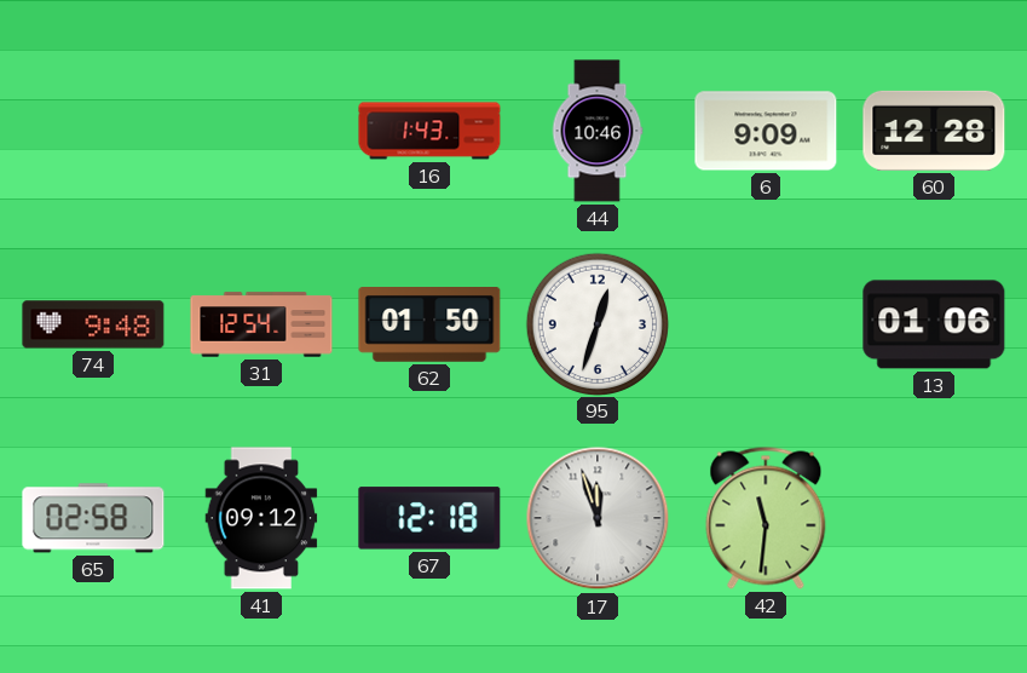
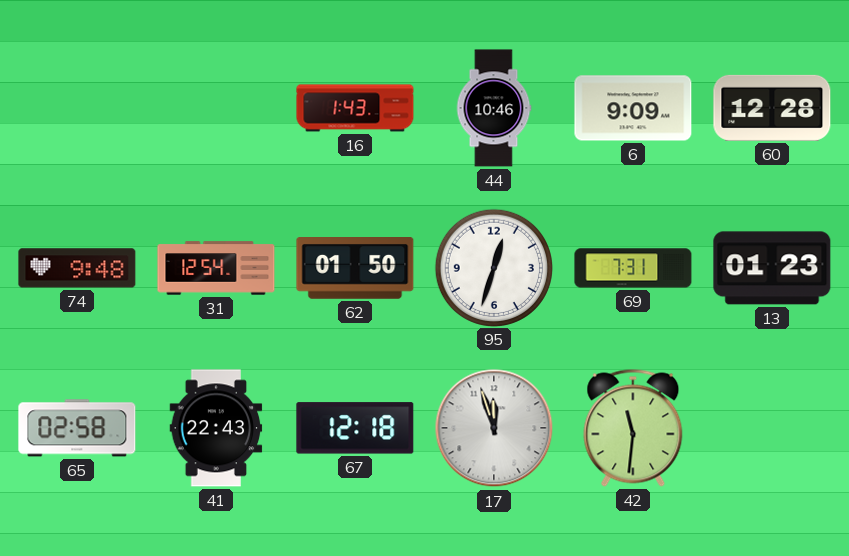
69: none -> 7:31 (633, 268)
13: 01:06 -> 01:23 (772, 268)
41: 09:12 -> 22:43 (216, 428)
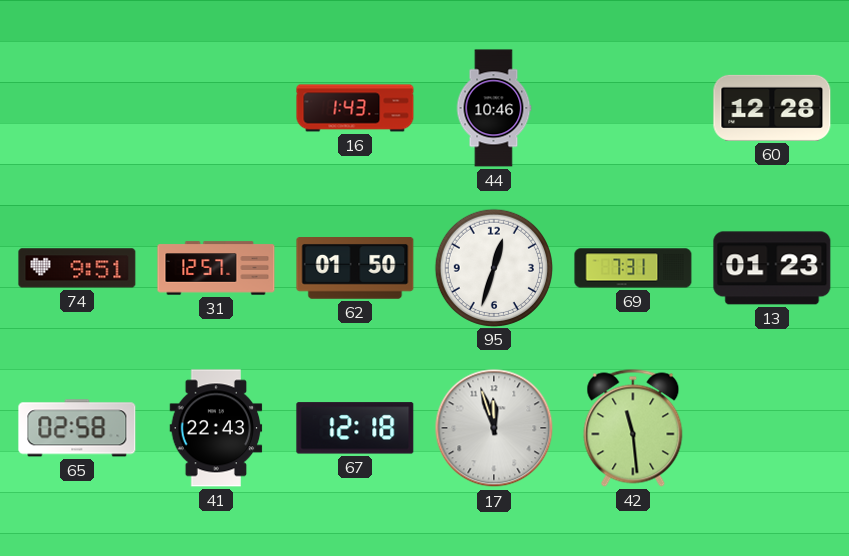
6: 9:09 -> none (633, 108)
74: 9:48 -> 9:51 (77, 268)
31: 12:54 -> 12:57 (216, 268)
42: 11:31 -> 11:29 (633, 428)
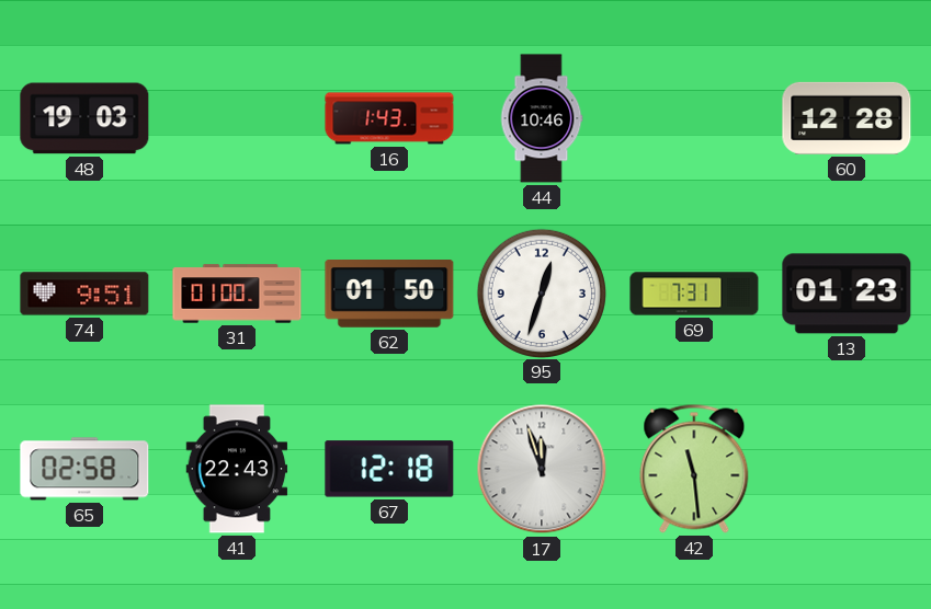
48: none -> 19:03 (84, 118)
31: 12:57 -> 01:00 (237, 294)
